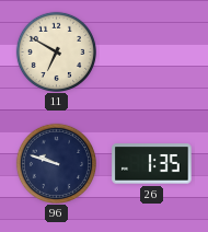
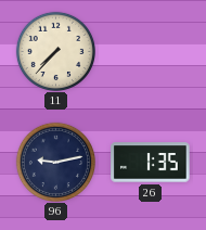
11: 6:50 -> 7:37 (55, 51)
96: 9:48 -> 9:13 (55, 162)
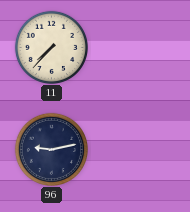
26: 1:35 -> none (151, 163)
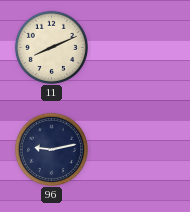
11: 7:37 -> 8:11 (51, 47)
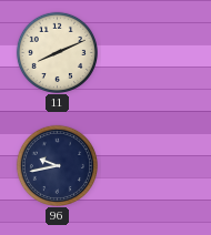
96: 9:13 -> 9:43 (57, 165)
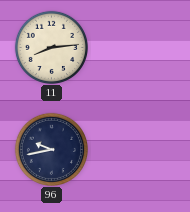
11: 8:11 -> 8:14 (51, 47)
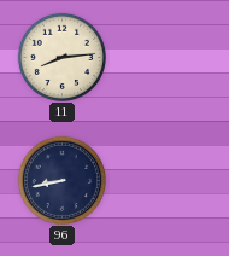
96: 9:43 -> 8:43 (61, 180)
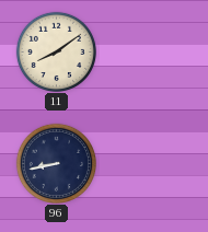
11: 8:14 -> 8:09 (56, 51)
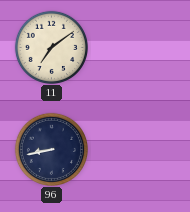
11: 8:09 -> 7:09 (51, 47)
